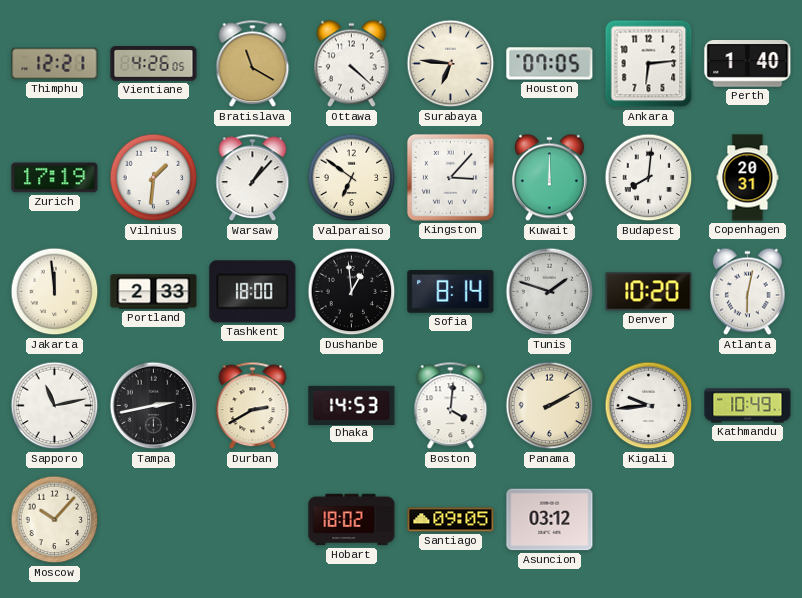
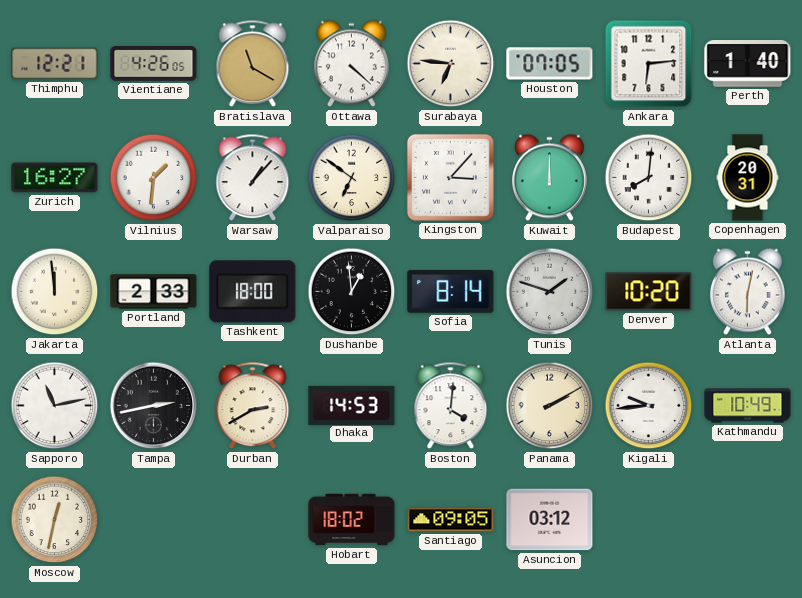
Zurich: 17:19 -> 16:27 (55, 178)
Moscow: 10:07 -> 12:32 (55, 520)
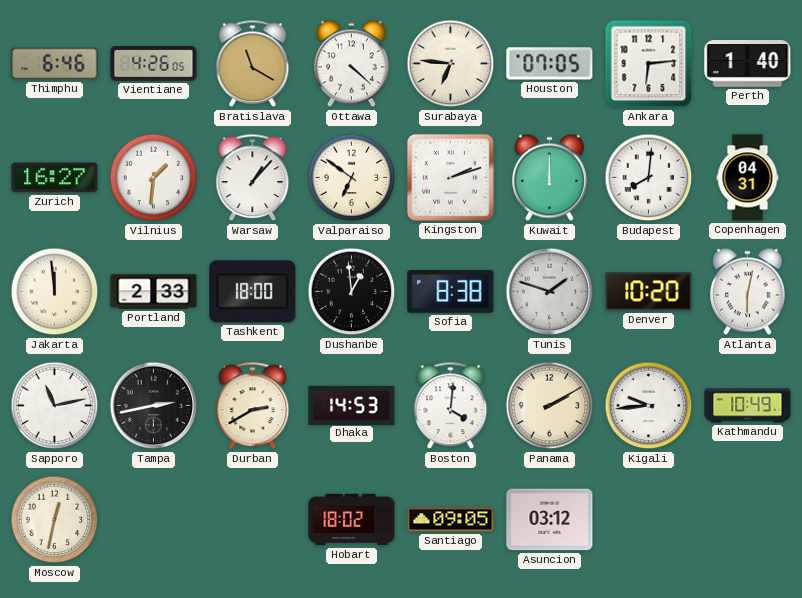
Thimphu: 12:21 -> 6:46 (55, 64)
Kingston: 3:07 -> 2:12 (450, 177)
Copenhagen: 20:31 -> 04:31 (748, 178)
Sofia: 8:14 -> 8:38 (451, 291)
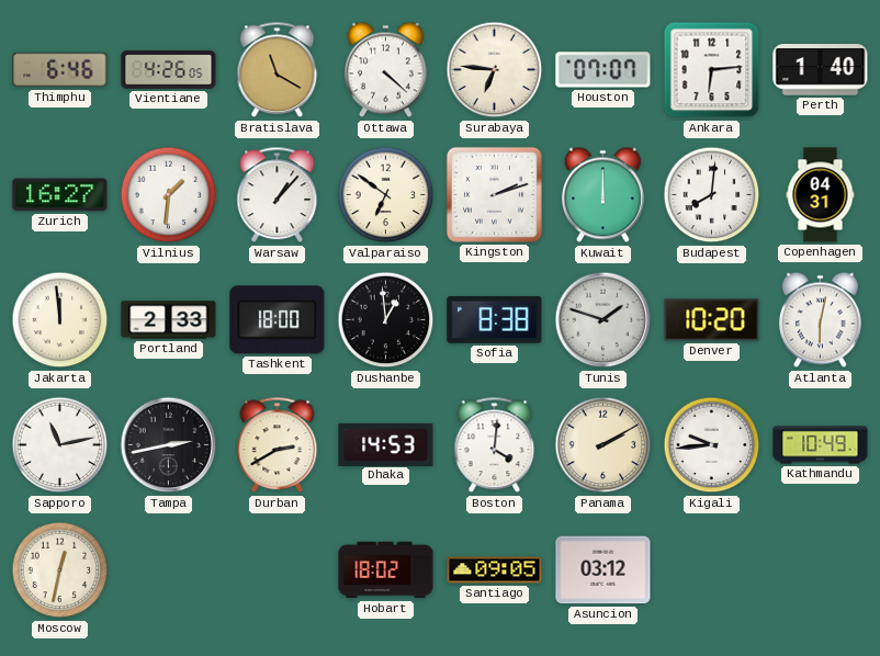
Houston: 07:05 -> 07:07 (603, 70)
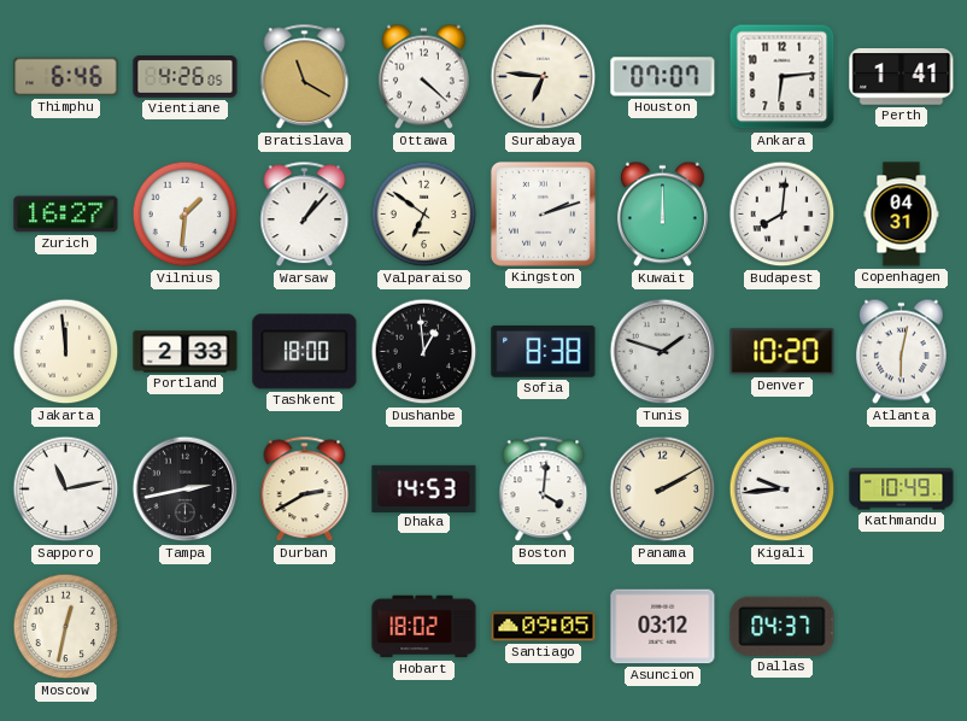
Perth: 1:40 -> 1:41 (902, 77)
Dallas: none -> 04:37 (783, 626)
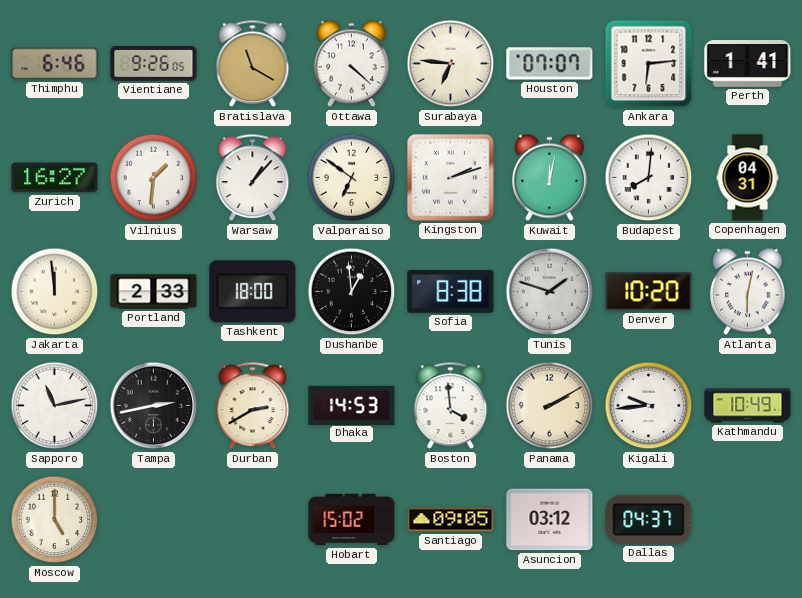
Vientiane: 4:26 -> 9:26 (154, 64)
Kuwait: 12:00 -> 12:02 (549, 178)
Boston: 4:01 -> 3:59 (451, 406)
Moscow: 12:32 -> 5:00 (55, 520)
Hobart: 18:02 -> 15:02 (352, 520)
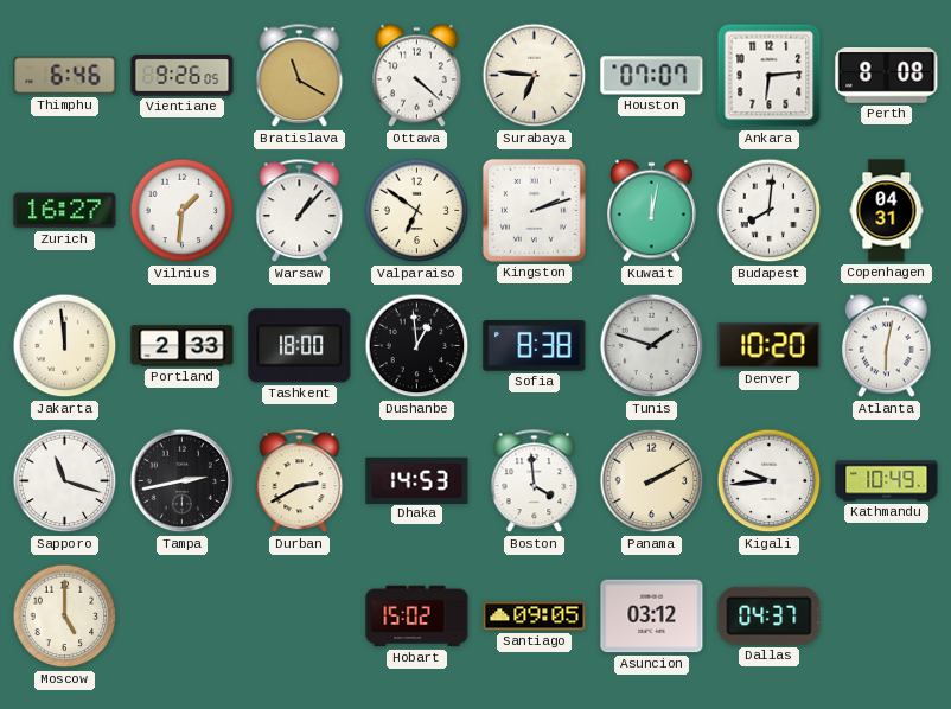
Perth: 1:41 -> 8:08 (887, 76)
Sapporo: 11:13 -> 11:18 (65, 481)
